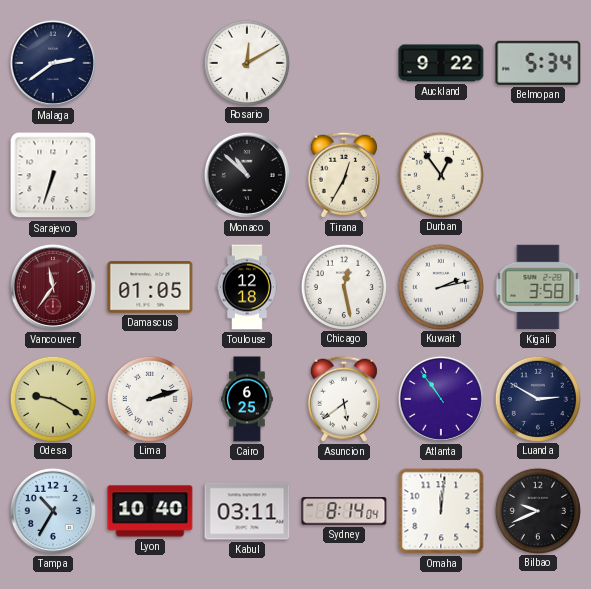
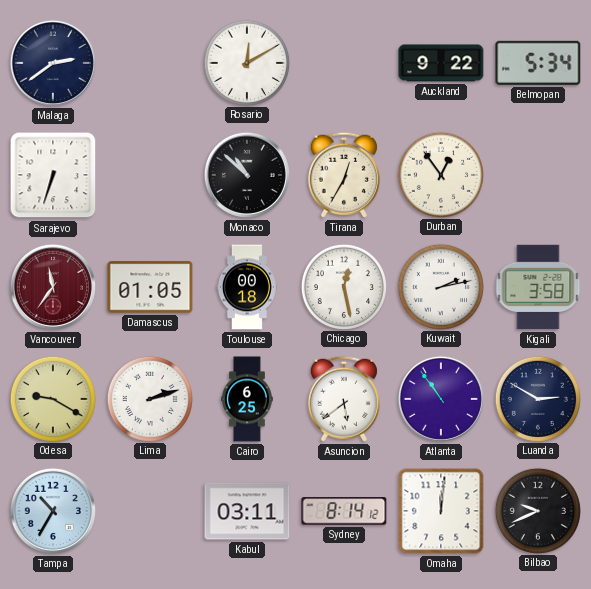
Toulouse: 12:18 -> 00:18 (247, 287)
Lyon: 10:40 -> none (150, 511)
Sydney: 8:14:04 -> 8:14:12 (344, 511)
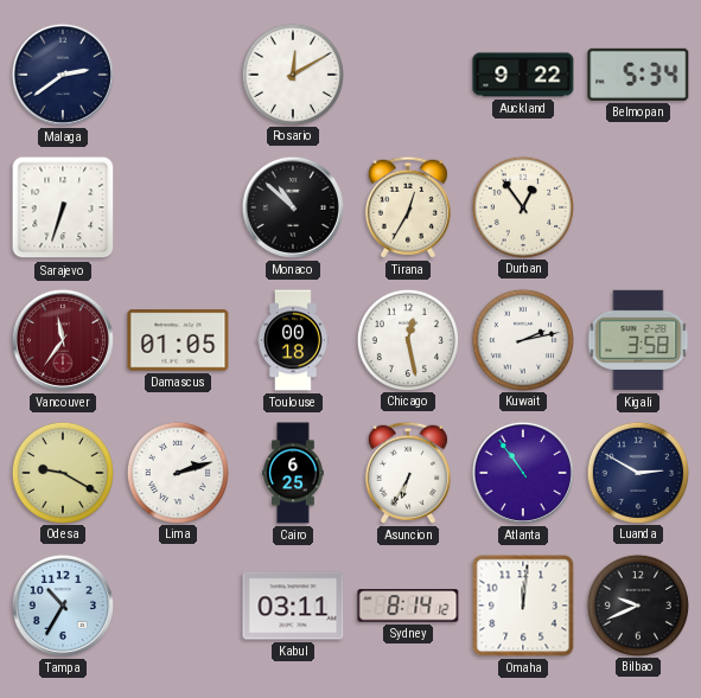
Asuncion: 5:39 -> 6:35 (408, 473)
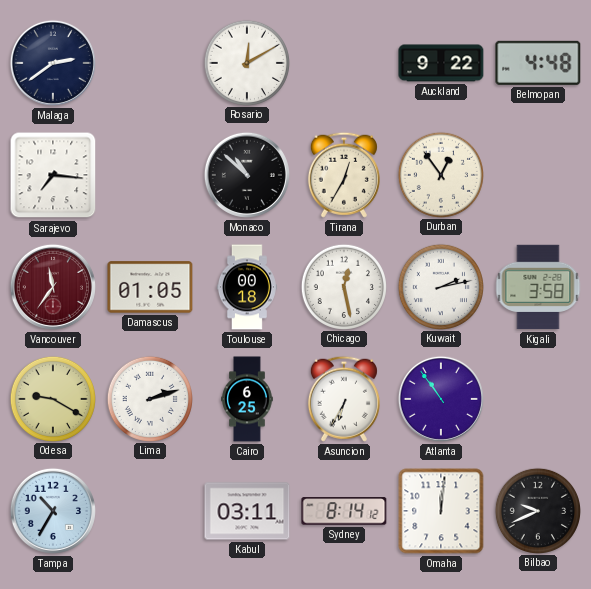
Belmopan: 5:34 -> 4:48 (538, 63)
Sarajevo: 6:33 -> 7:16 (53, 175)
Luanda: 2:50 -> none (637, 472)
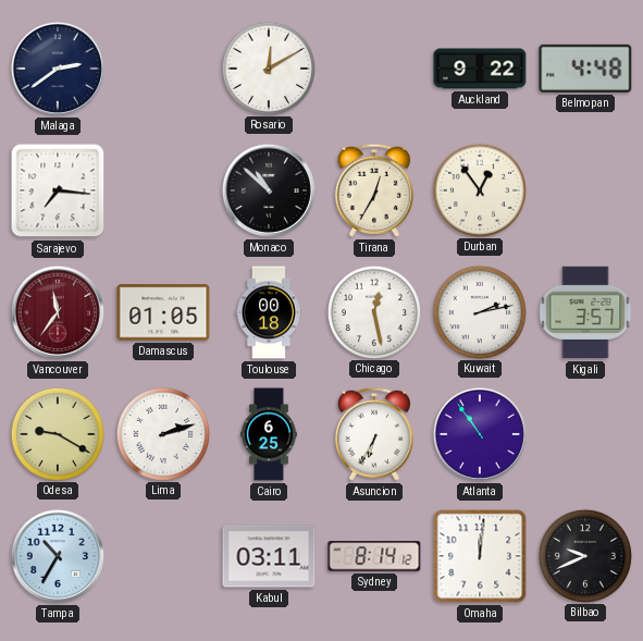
Kigali: 3:58 -> 3:57 (585, 312)
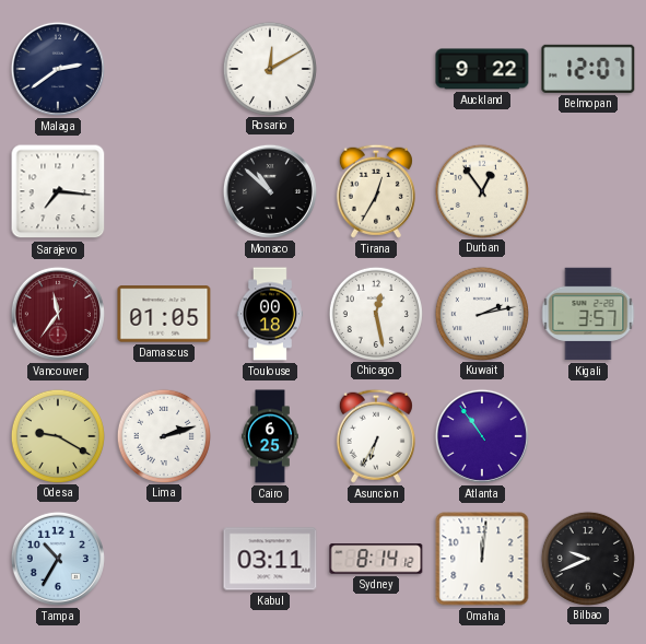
Belmopan: 4:48 -> 12:07 (588, 69)
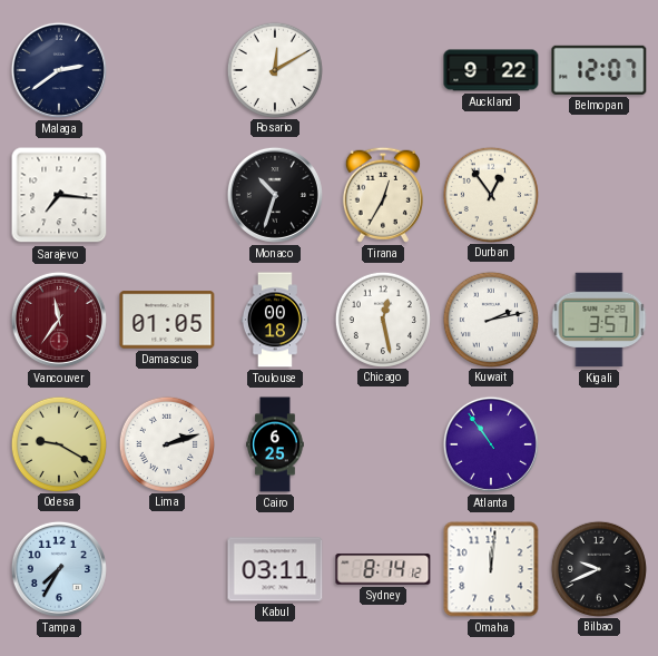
Monaco: 10:52 -> 10:33 (275, 195)
Asuncion: 6:35 -> none (376, 436)
Tampa: 10:35 -> 7:35 (59, 569)
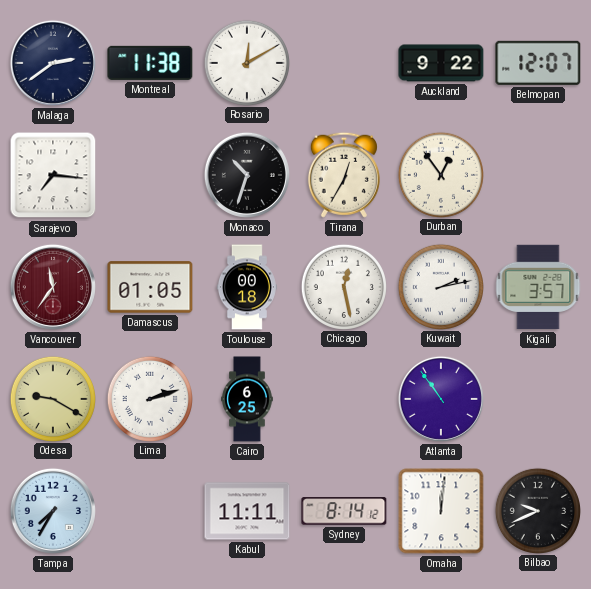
Montreal: none -> 11:38 (150, 63)
Kabul: 03:11 -> 11:11 (247, 511)
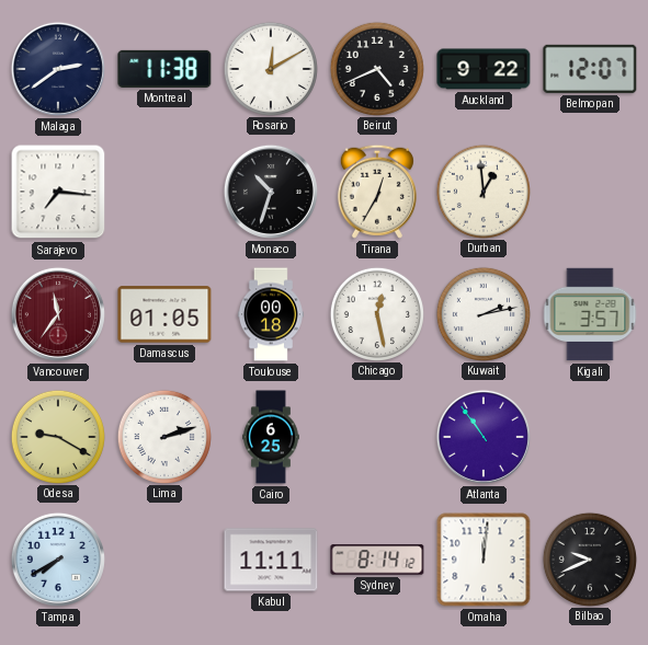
Beirut: none -> 4:41 (376, 68)
Durban: 12:54 -> 12:59 (482, 191)
Tampa: 7:35 -> 7:40 (58, 560)
